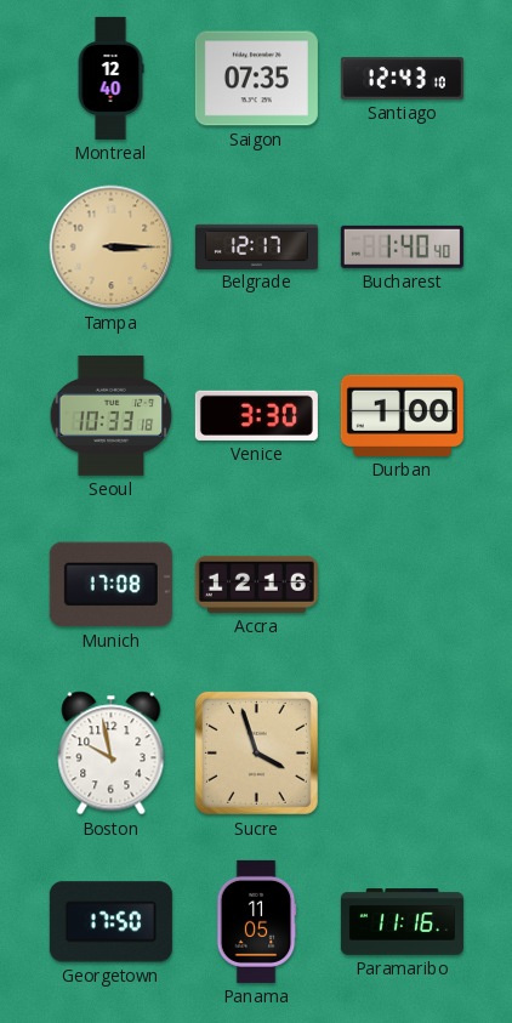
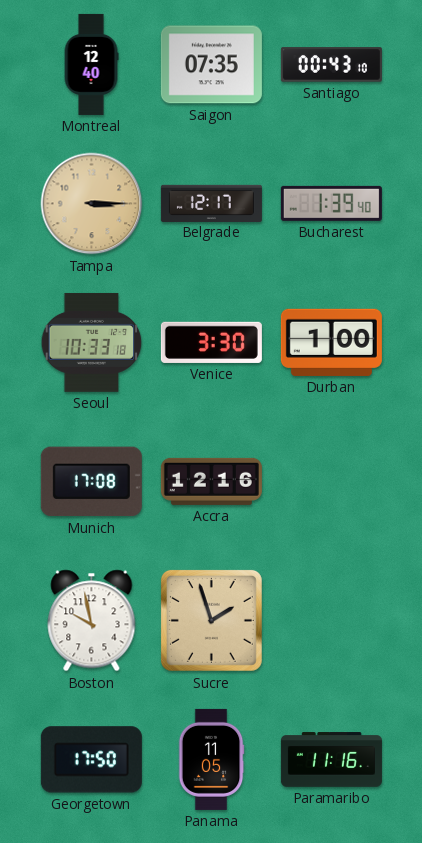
Santiago: 12:43 -> 00:43 (331, 65)
Bucharest: 1:40 -> 1:39 (331, 203)
Sucre: 3:57 -> 1:57 (211, 620)
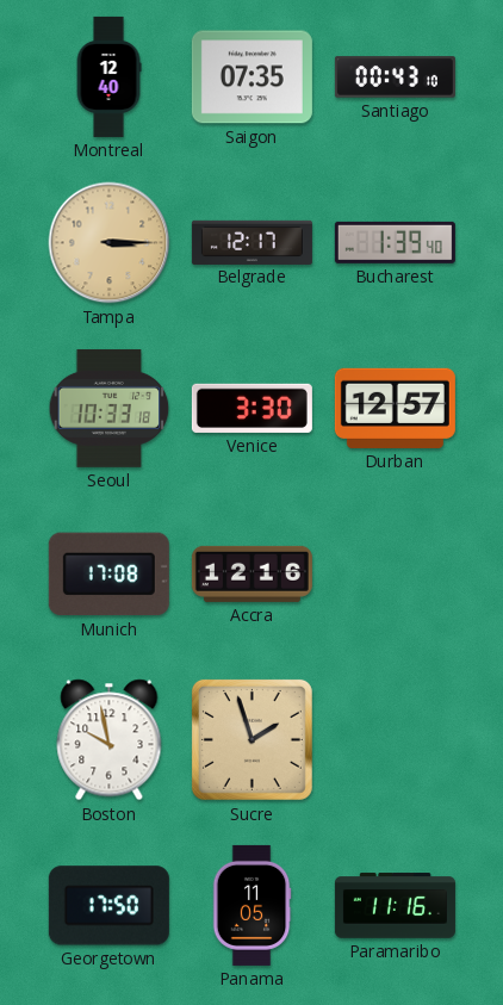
Durban: 1:00 -> 12:57 (395, 408)
